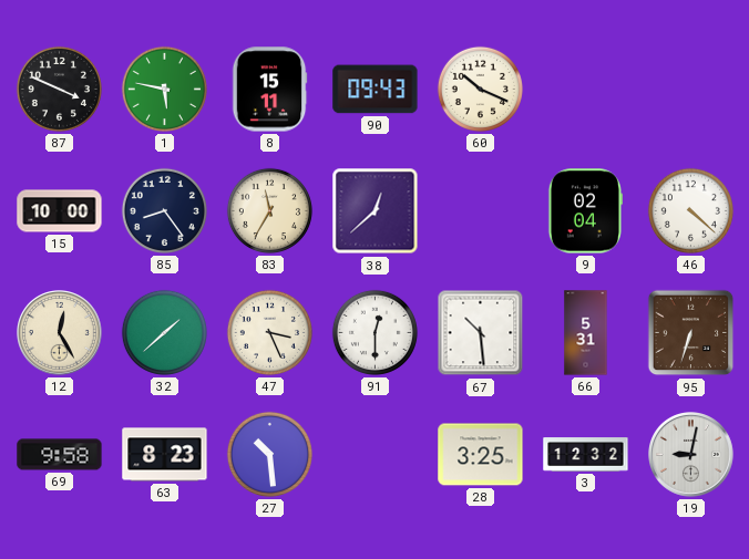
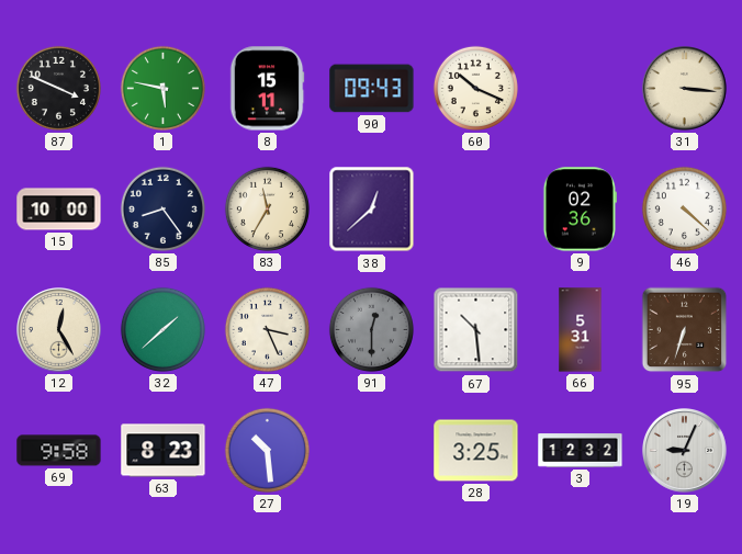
31: none -> 3:16 (685, 89)
9: 02:04 -> 02:36 (580, 210)
91 dial: white -> grey (371, 329)
19: 9:02 -> 9:04 (685, 451)
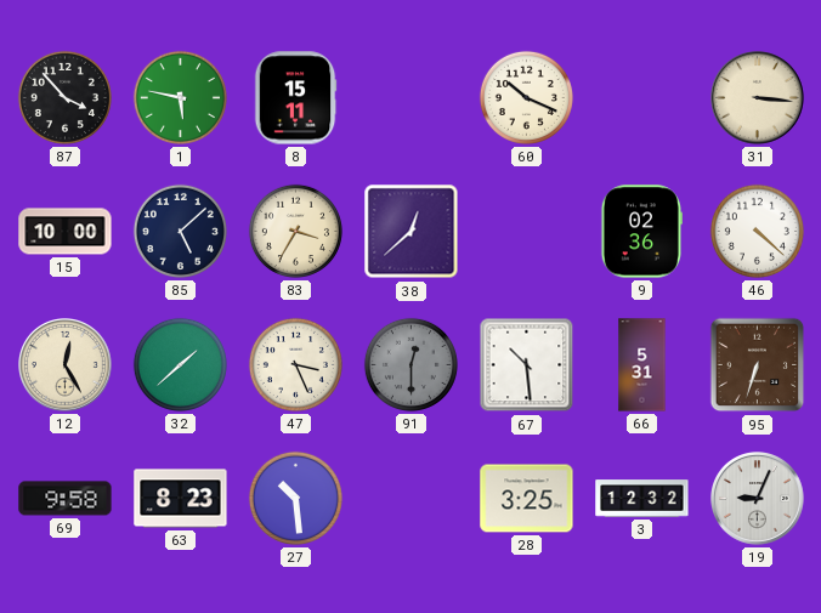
87: 3:49 -> 3:53 (64, 97)
90: 09:43 -> none (372, 89)
85: 8:24 -> 5:08 (180, 231)
83: 11:35 -> 3:35 (295, 231)
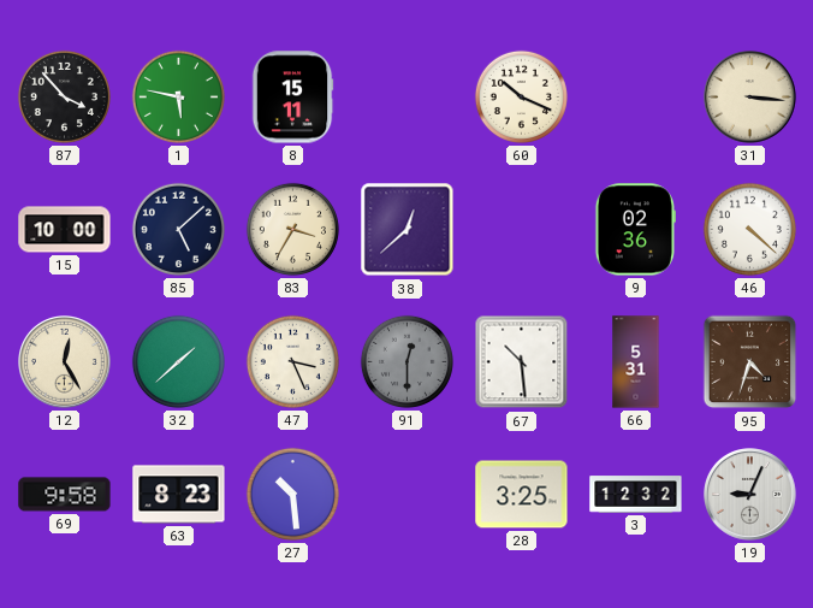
95: 6:33 -> 4:33 (750, 362)
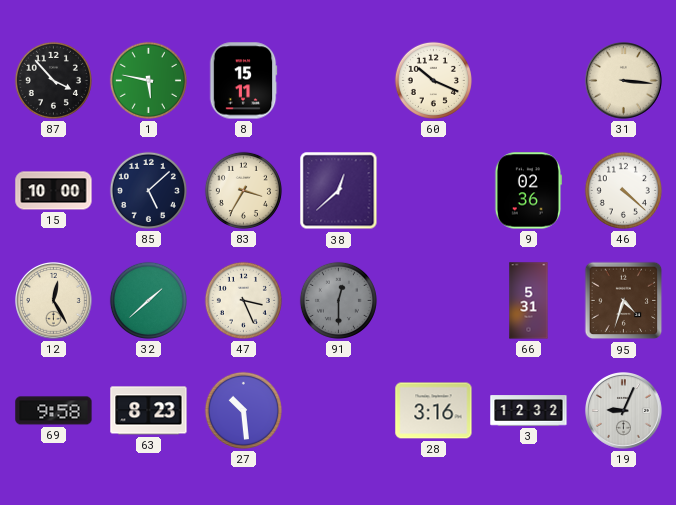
67: 10:29 -> none (522, 362)
28: 3:25 -> 3:16 (434, 411)
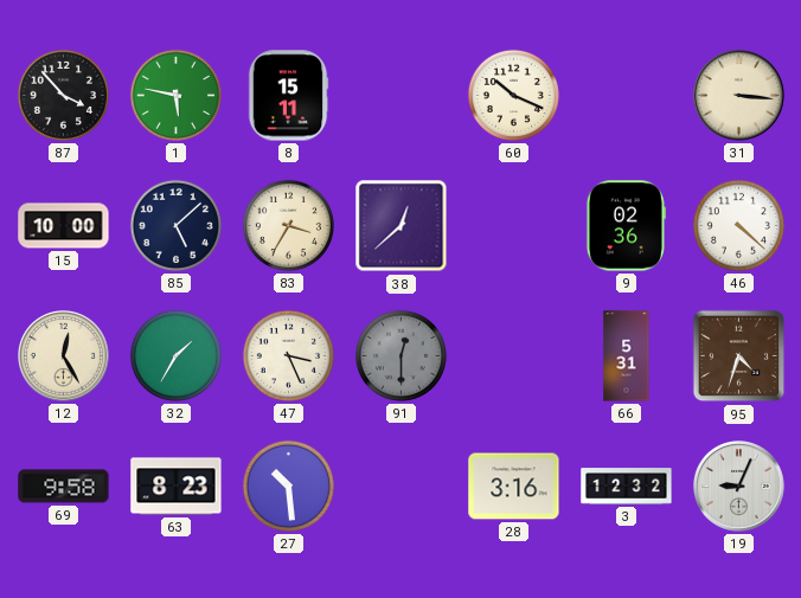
32: 1:38 -> 1:35 (175, 355)
